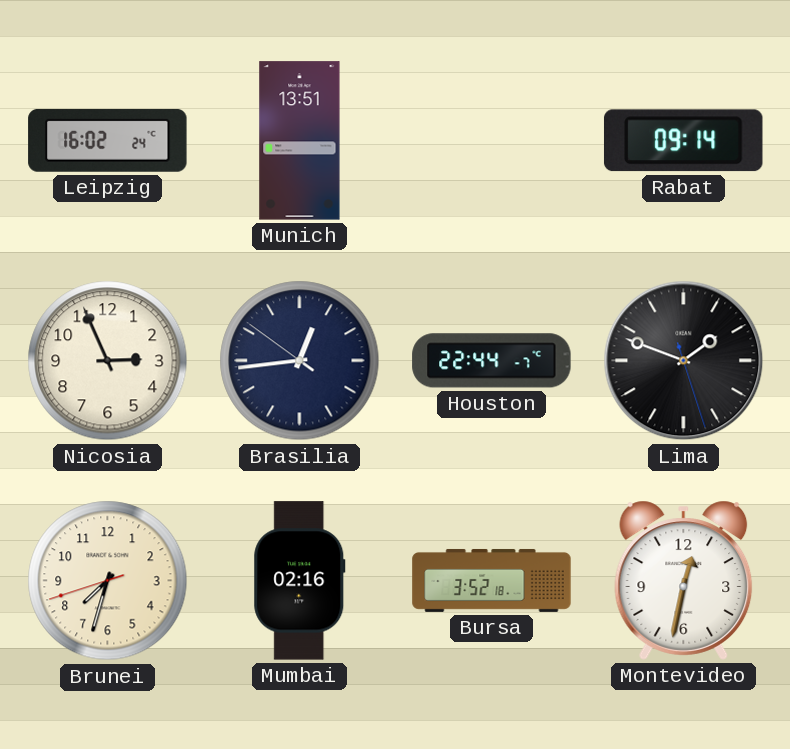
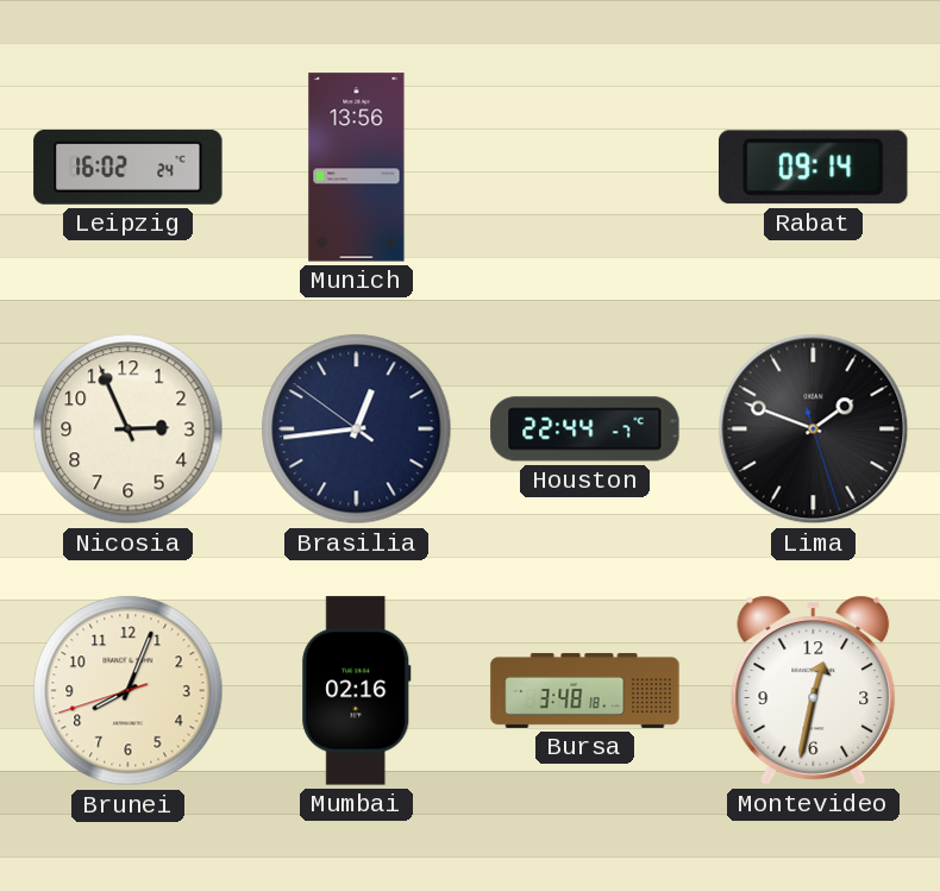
Munich: 13:51 -> 13:56 (357, 168)
Brunei: 7:32 -> 8:03 (129, 691)
Bursa: 3:52 -> 3:48 (585, 690)
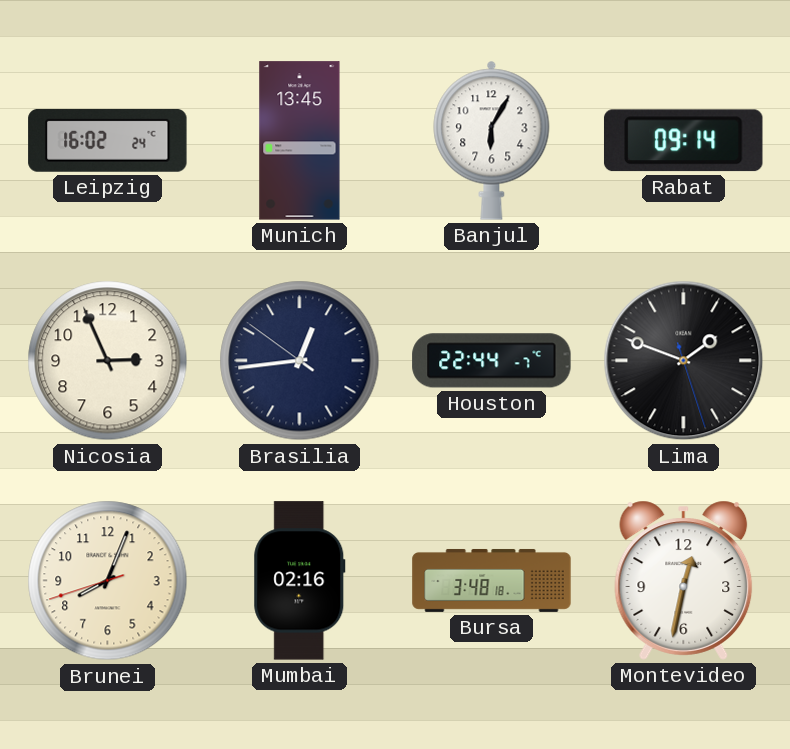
Munich: 13:56 -> 13:45 (300, 141)
Banjul: none -> 6:05 (492, 140)
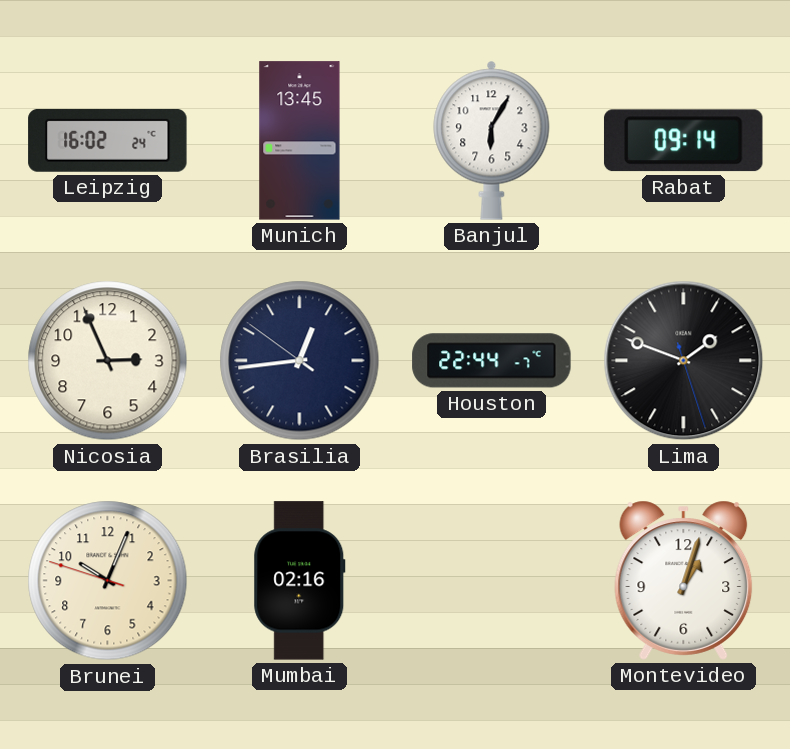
Brunei: 8:03 -> 10:03 (108, 581)
Bursa: 3:48 -> none (492, 580)
Montevideo: 12:32 -> 1:03 (684, 580)
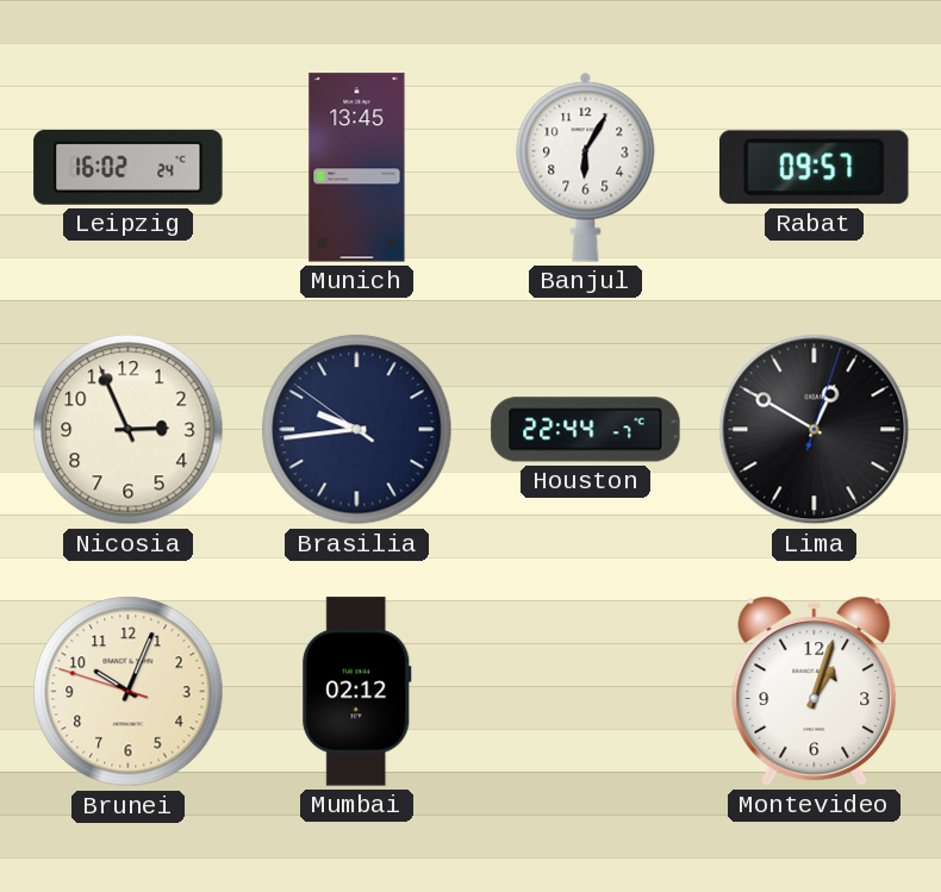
Rabat: 09:14 -> 09:57 (814, 168)
Brasilia: 12:43 -> 9:43 (357, 430)
Lima: 1:48 -> 12:50 (815, 430)
Mumbai: 02:16 -> 02:12 (357, 692)
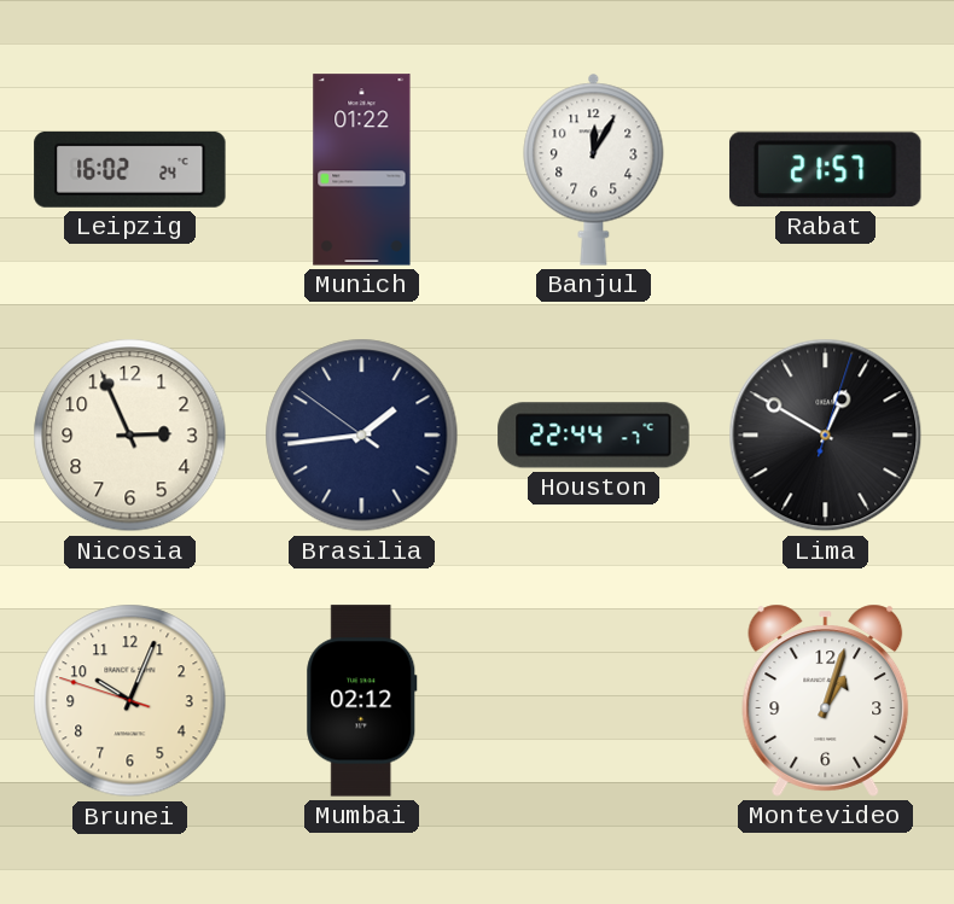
Munich: 13:45 -> 01:22 (362, 170)
Banjul: 6:05 -> 12:05 (594, 169)
Rabat: 09:57 -> 21:57 (825, 170)
Brasilia: 9:43 -> 1:43 (362, 436)
